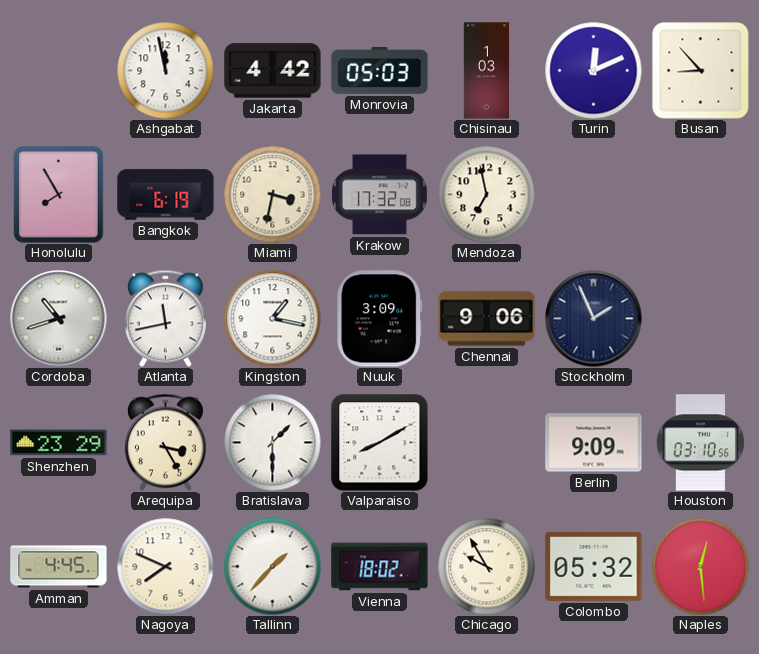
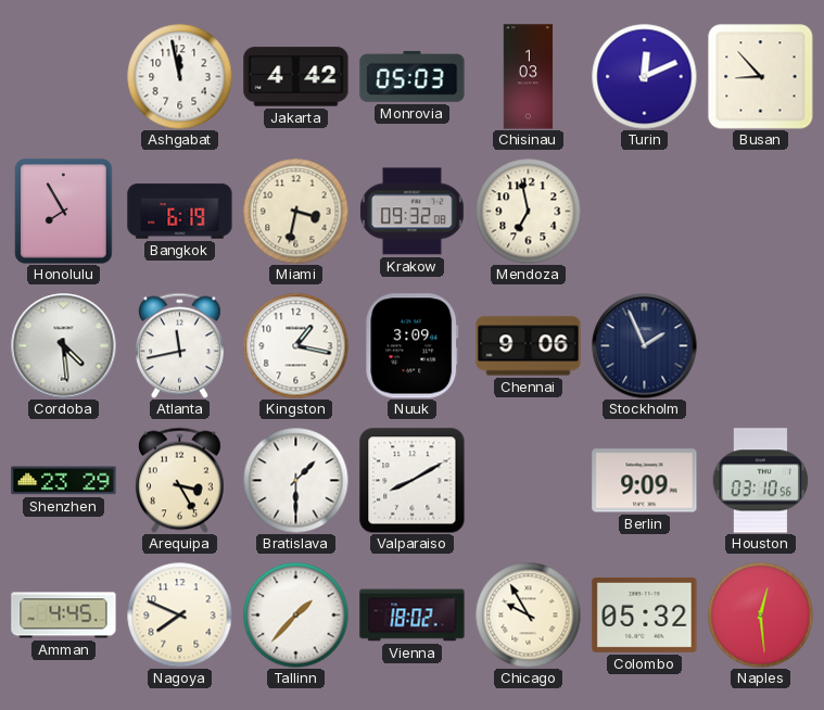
Krakow: 17:32 -> 09:32 (413, 212)
Cordoba: 10:42 -> 4:29 (64, 346)
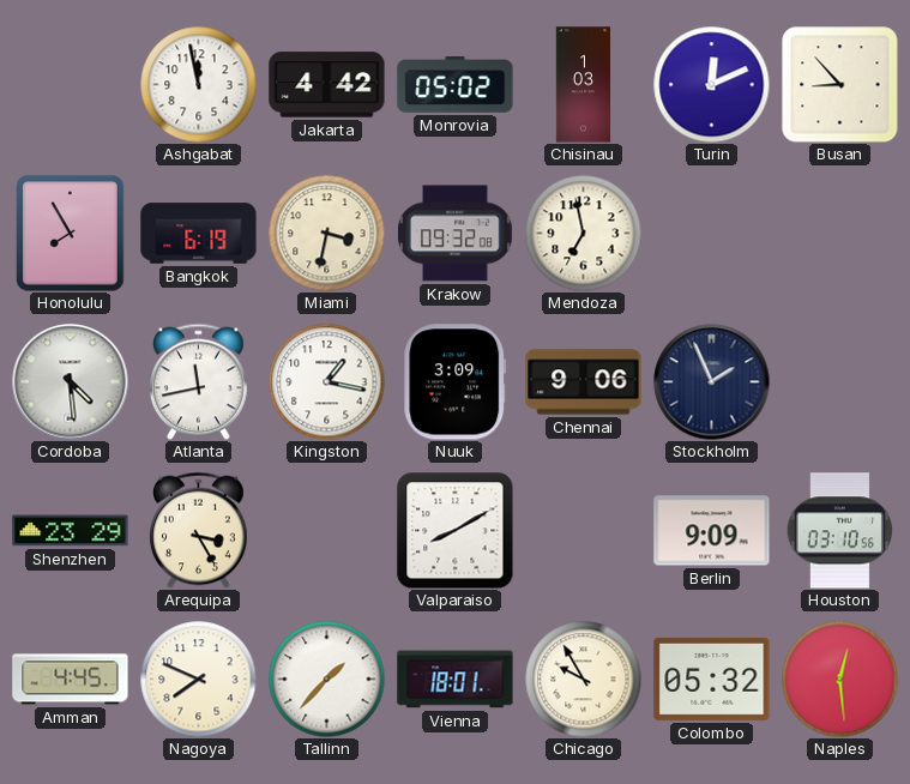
Monrovia: 05:03 -> 05:02 (456, 85)
Bratislava: 1:30 -> none (295, 480)
Vienna: 18:02 -> 18:01 (456, 680)
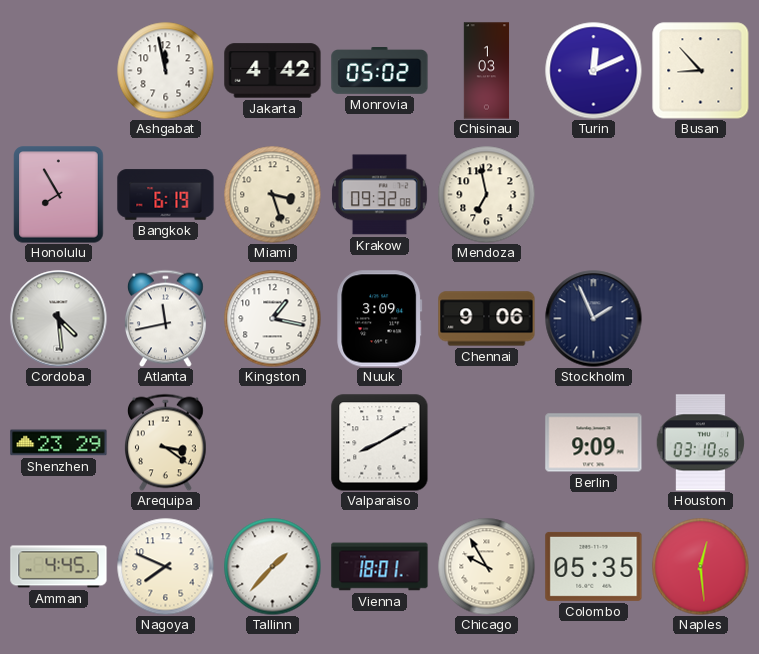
Miami: 3:32 -> 3:27 (272, 194)
Arequipa: 3:25 -> 3:21 (166, 442)
Colombo: 05:32 -> 05:35 (594, 566)
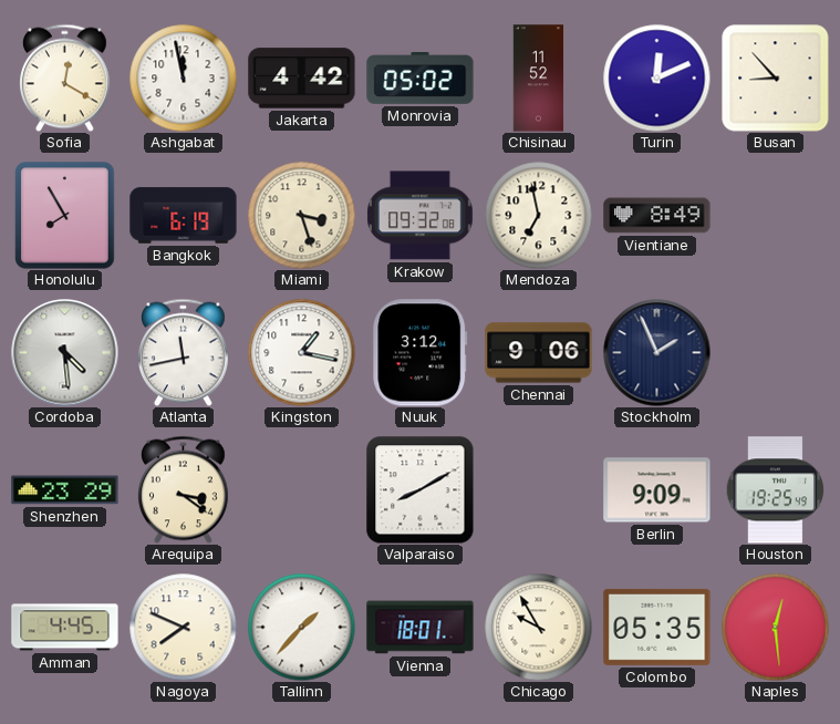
Sofia: none -> 12:20 (65, 77)
Chisinau: 1:03 -> 11:52 (539, 79)
Vientiane: none -> 8:49 (657, 216)
Nuuk: 3:09 -> 3:12 (421, 353)
Houston: 03:10 -> 19:25 (775, 490)
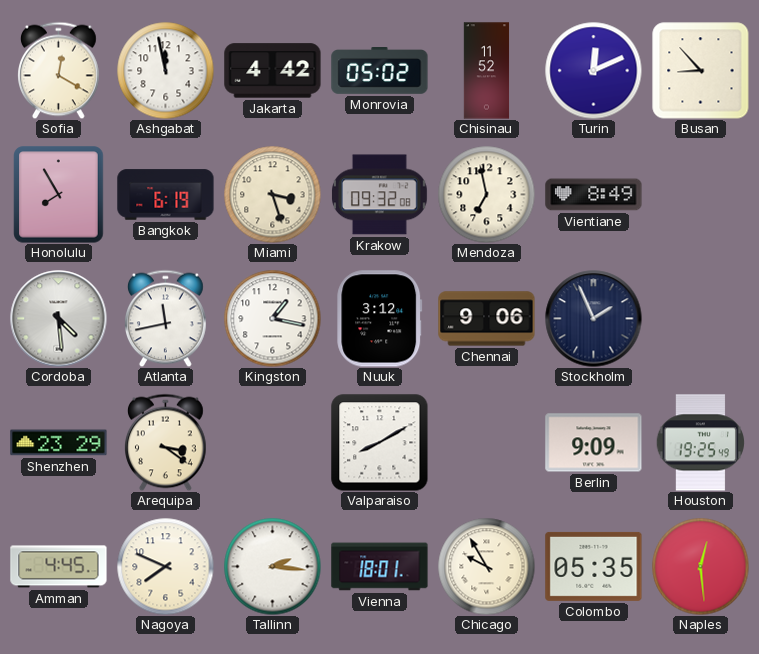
Tallinn: 1:37 -> 2:16 (272, 566)
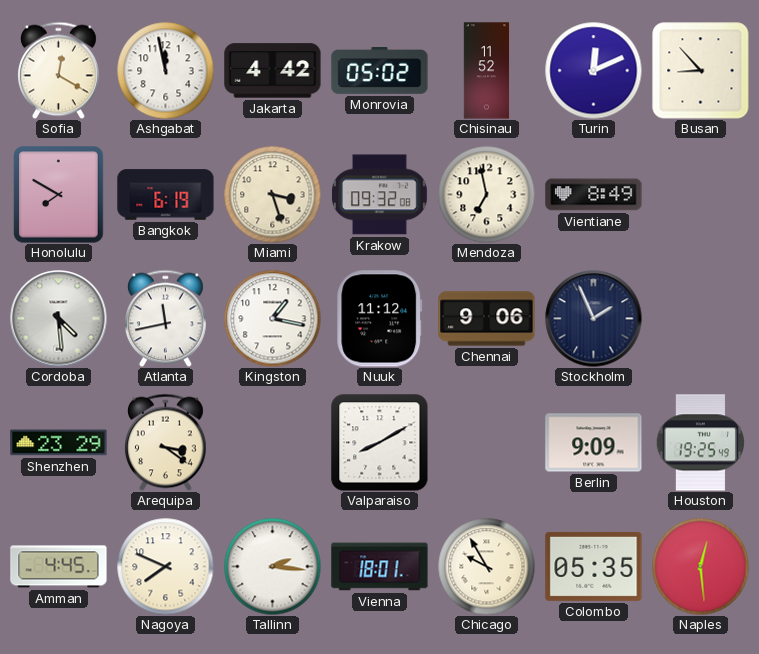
Honolulu: 7:55 -> 7:50 (59, 195)
Nuuk: 3:12 -> 11:12 (380, 319)
